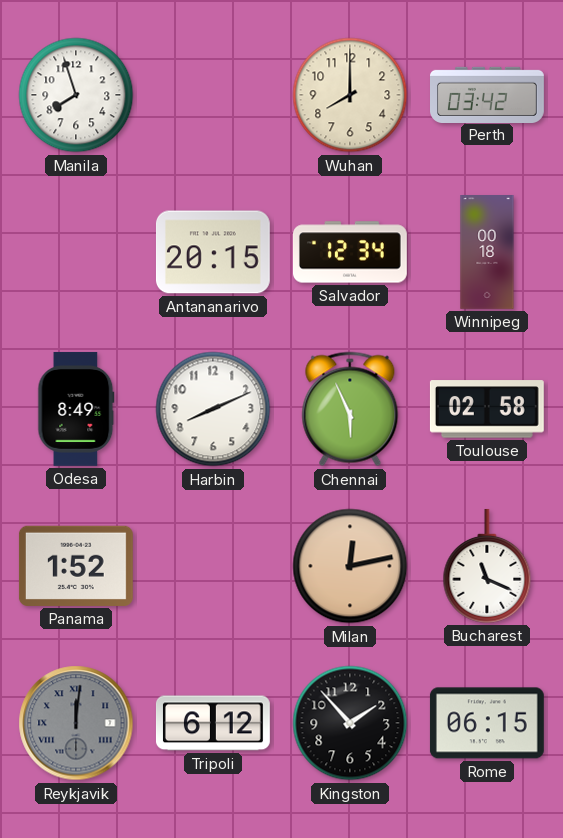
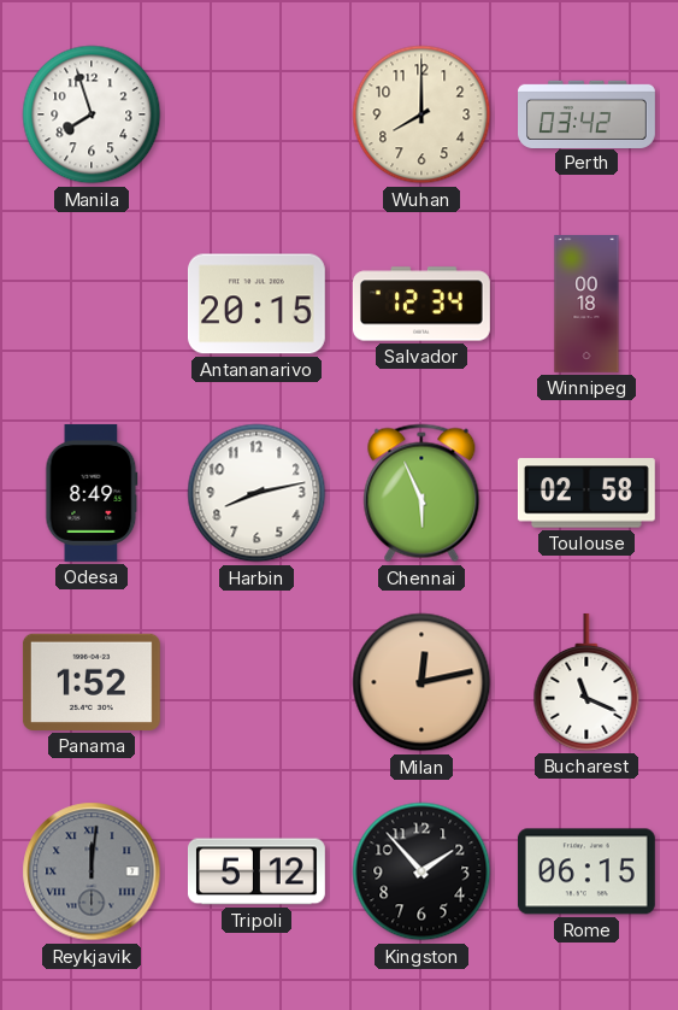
Harbin: 8:11 -> 8:13 (257, 493)
Tripoli: 6:12 -> 5:12 (257, 871)
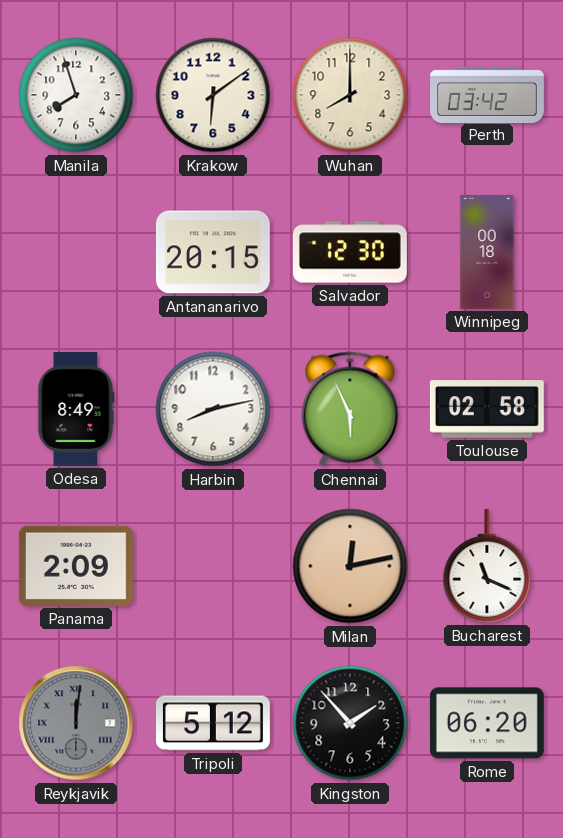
Krakow: none -> 6:09 (213, 95)
Salvador: 12:34 -> 12:30 (350, 252)
Panama: 1:52 -> 2:09 (76, 566)
Rome: 06:15 -> 06:20 (487, 723)
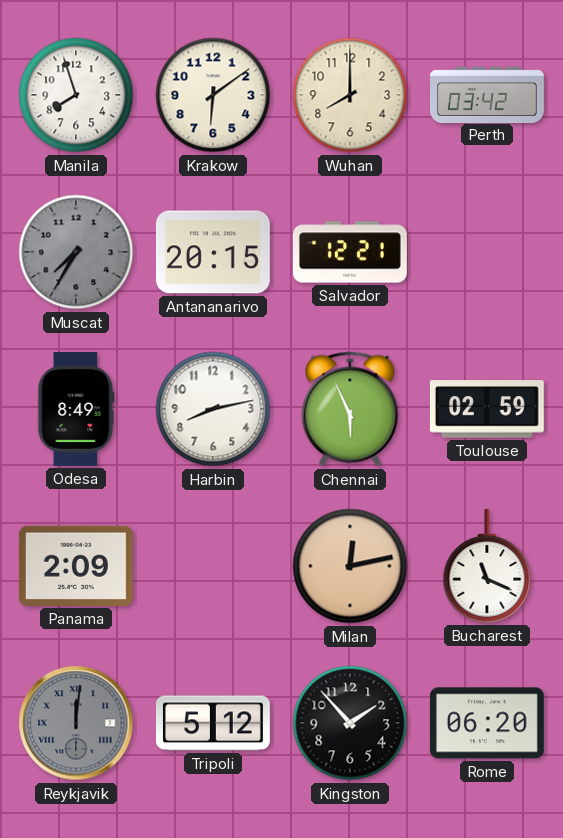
Muscat: none -> 7:35 (76, 252)
Salvador: 12:30 -> 12:21 (350, 252)
Winnipeg: 00:18 -> none (487, 253)
Toulouse: 02:58 -> 02:59 (487, 409)
